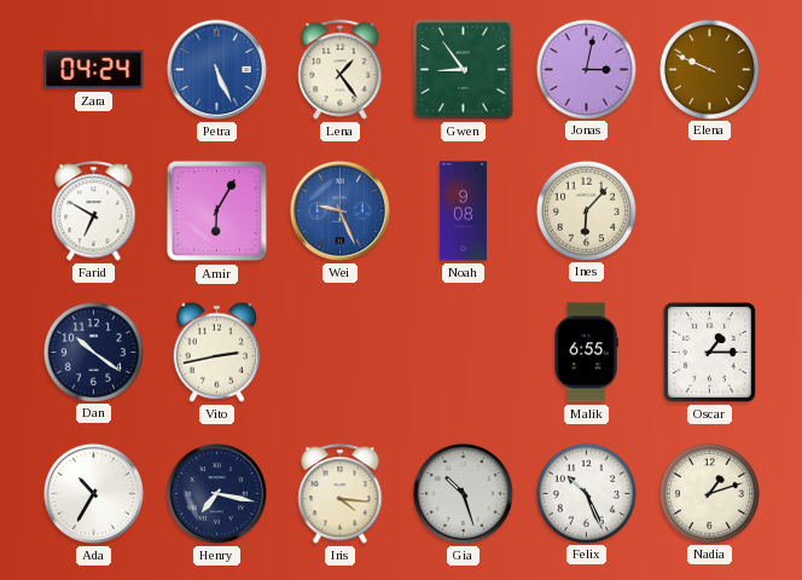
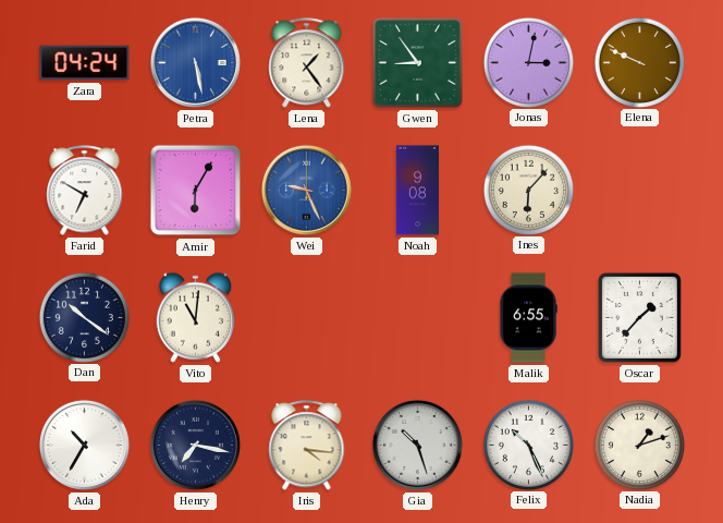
Petra: 5:26 -> 5:28 (195, 62)
Vito: 2:43 -> 11:01 (196, 317)
Oscar: 1:15 -> 1:37 (639, 317)
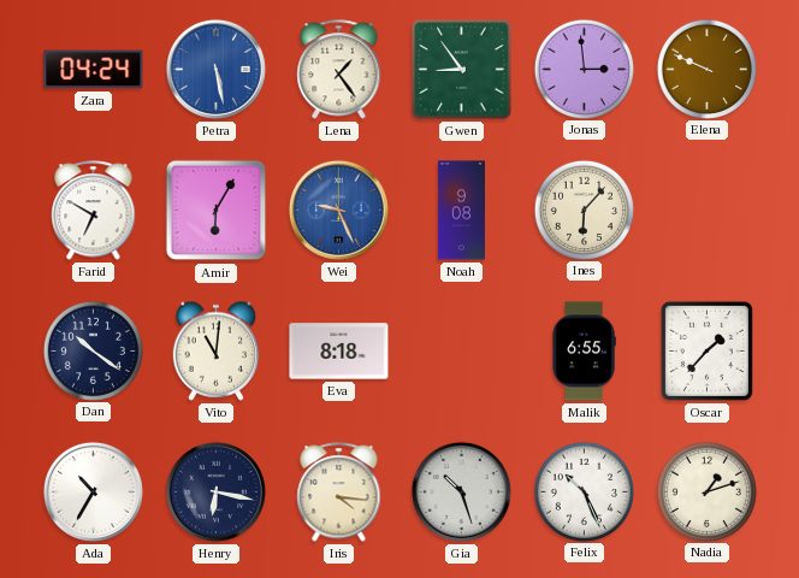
Jonas: 3:02 -> 2:59 (584, 69)
Eva: none -> 8:18 (339, 352)
Henry: 7:17 -> 6:17 (215, 491)
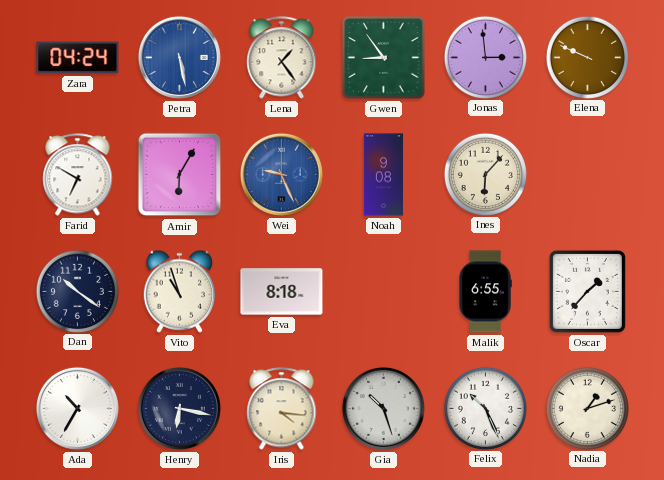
Vito: 11:01 -> 10:57 (180, 291)
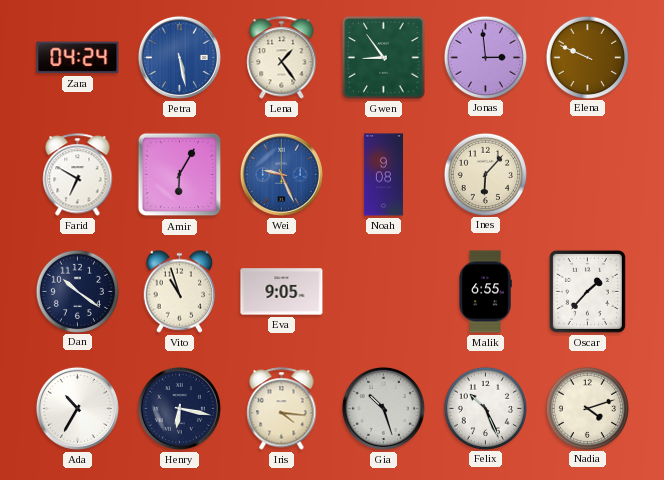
Eva: 8:18 -> 9:05 (282, 292)
Nadia: 1:12 -> 4:12 (587, 408)
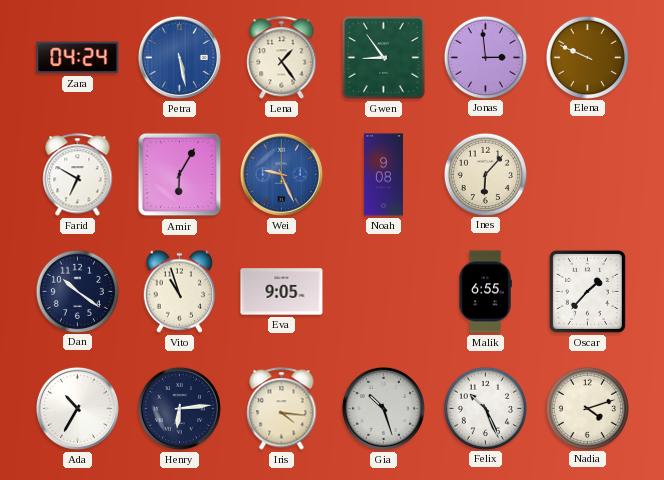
Henry: 6:17 -> 6:14 (179, 408)
